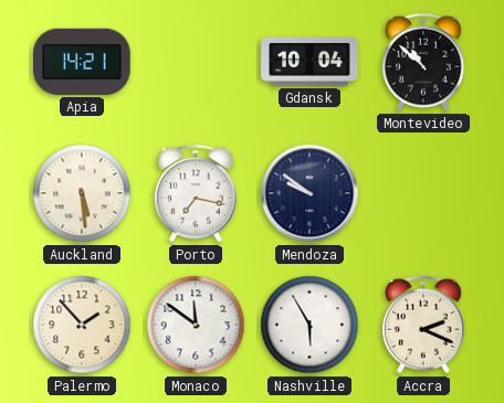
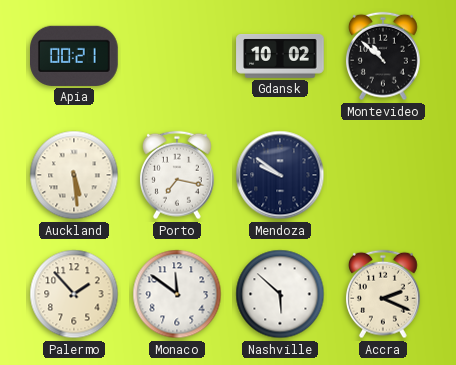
Apia: 14:21 -> 00:21 (75, 56)
Gdansk: 10:04 -> 10:02 (280, 57)
Nashville: 5:55 -> 5:52 (280, 294)
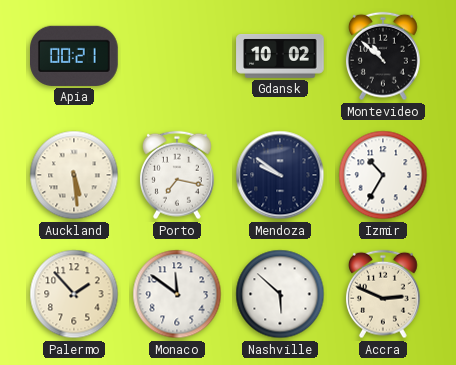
Izmir: none -> 10:35 (383, 175)
Accra: 2:19 -> 2:49 (383, 294)
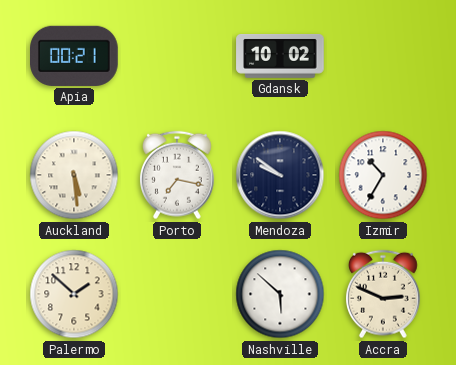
Montevideo: 10:52 -> none (383, 56)
Palermo: 1:53 -> 1:52 (74, 294)
Monaco: 11:51 -> none (177, 294)
